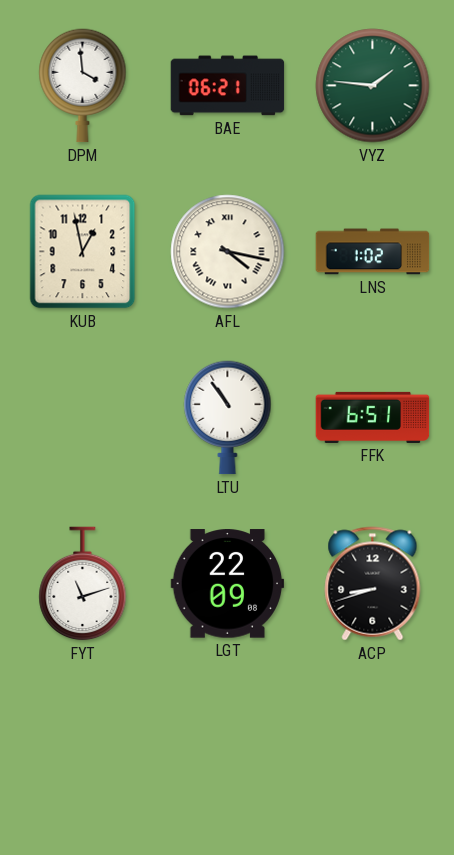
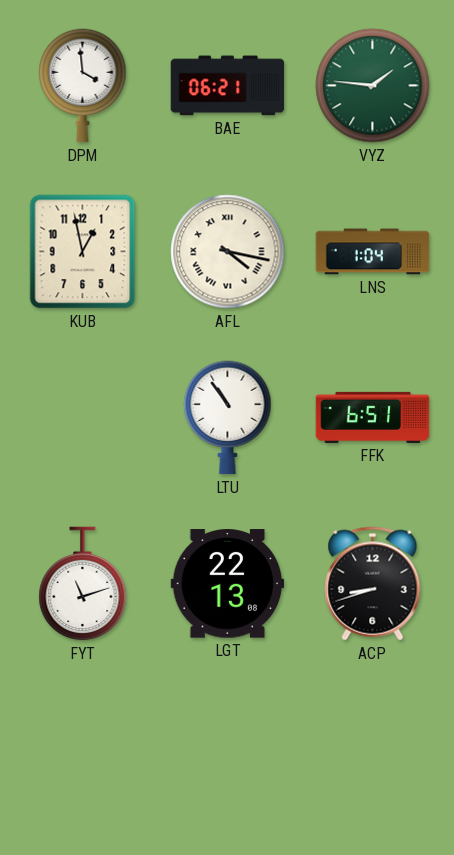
LNS: 1:02 -> 1:04 (373, 252)
LGT: 22:09 -> 22:13 (228, 584)
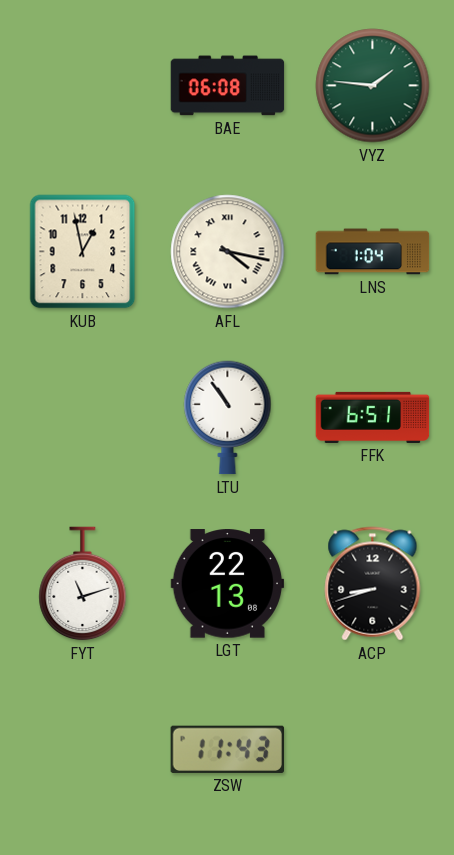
DPM: 3:59 -> none (83, 86)
BAE: 06:21 -> 06:08 (228, 86)
ZSW: none -> 11:43 (227, 749)
